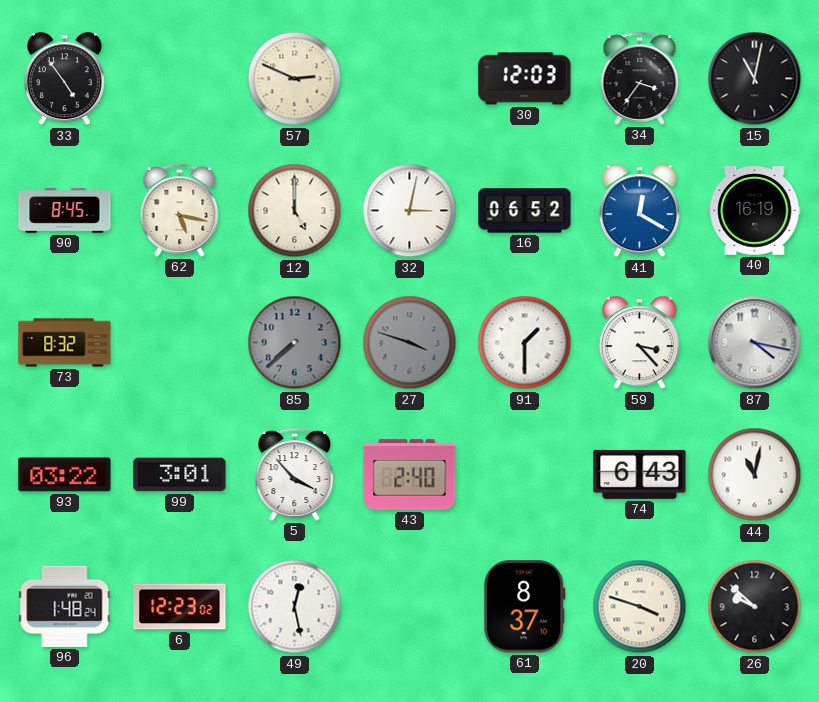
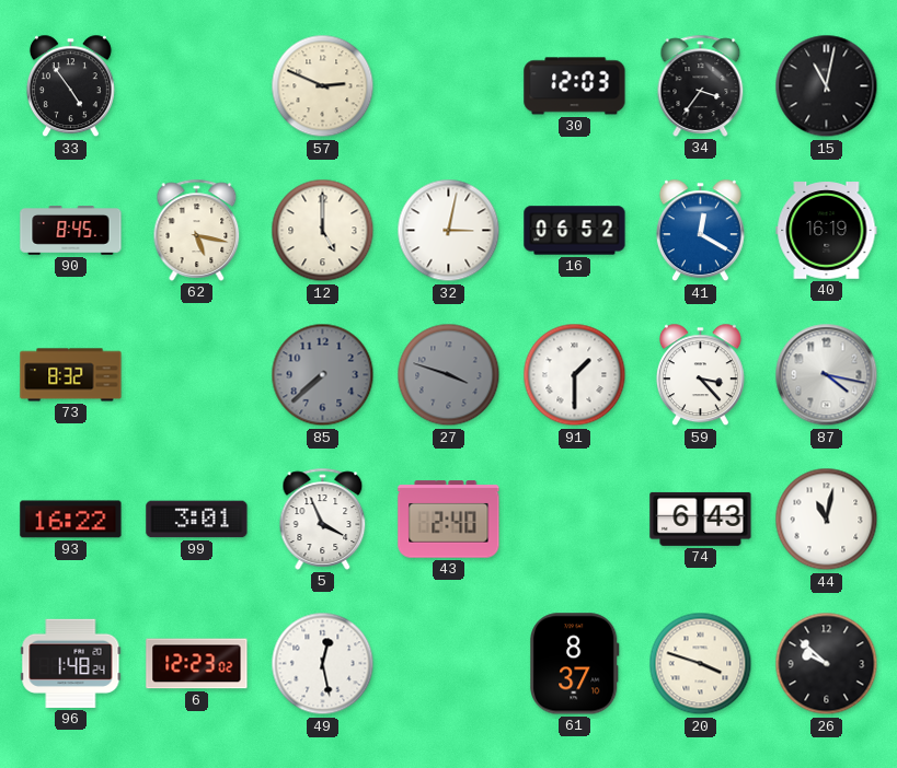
93: 03:22 -> 16:22 (71, 520)
5: 3:53 -> 3:56 (323, 519)
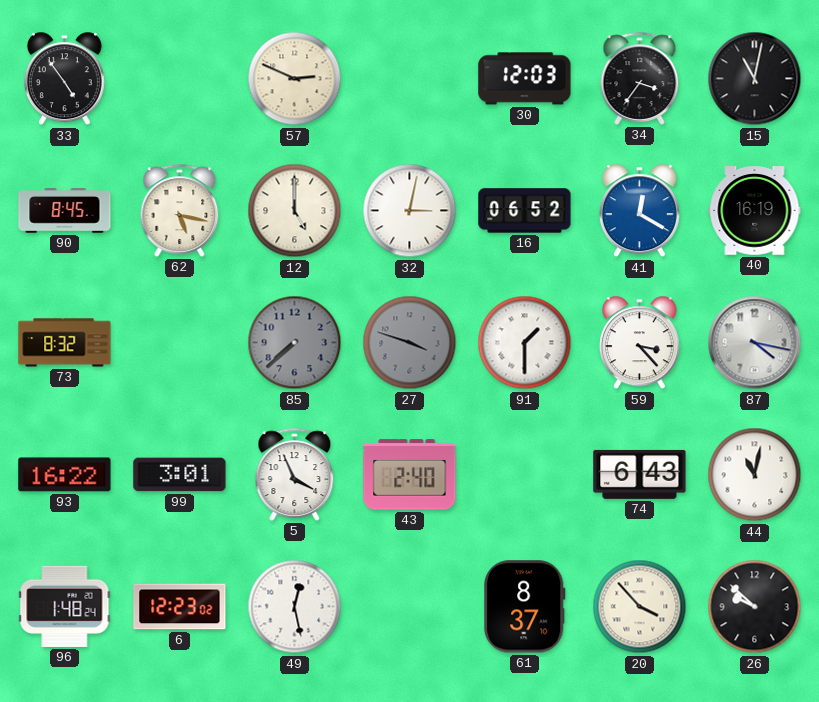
20: 3:48 -> 3:53 (640, 607)
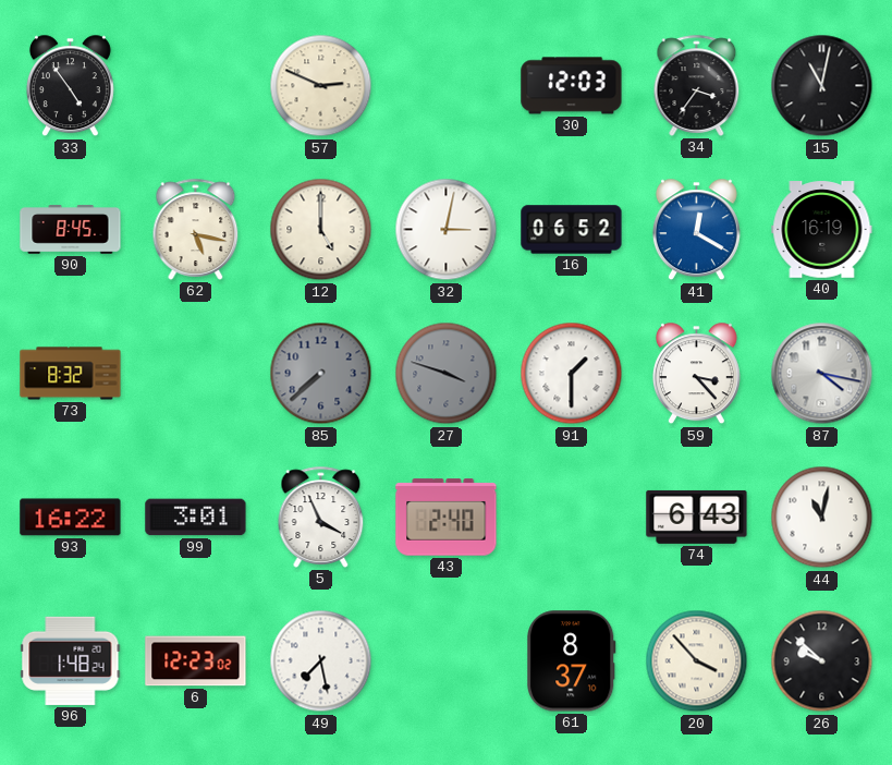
49: 12:28 -> 7:28 (321, 661)
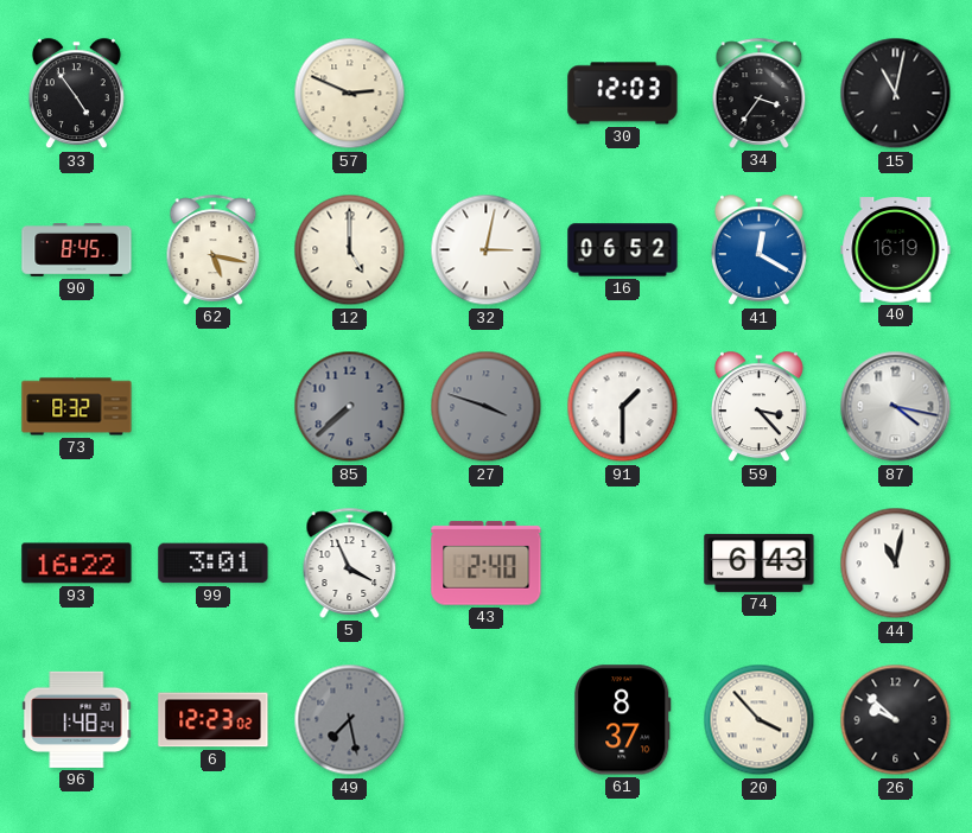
49 dial: white -> grey (350, 720)
